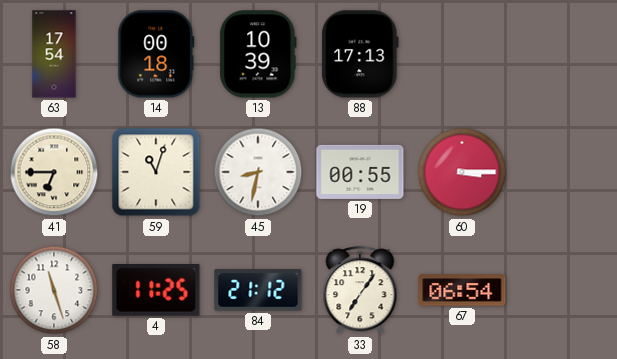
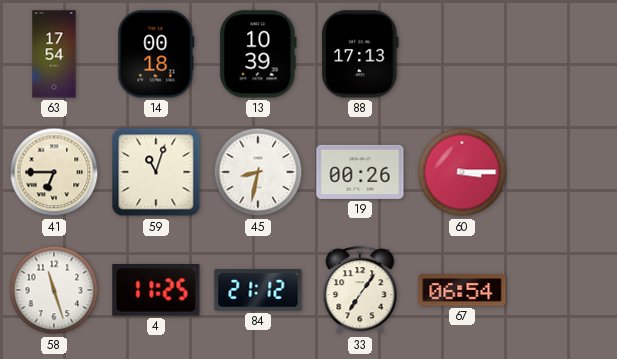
19: 00:55 -> 00:26 (360, 172)
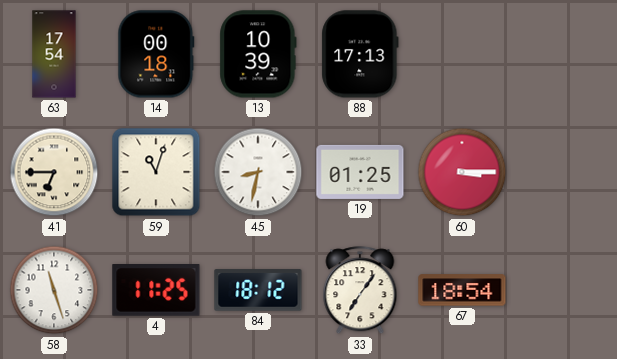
19: 00:26 -> 01:25 (360, 172)
84: 21:12 -> 18:12 (258, 290)
67: 06:54 -> 18:54 (462, 290)
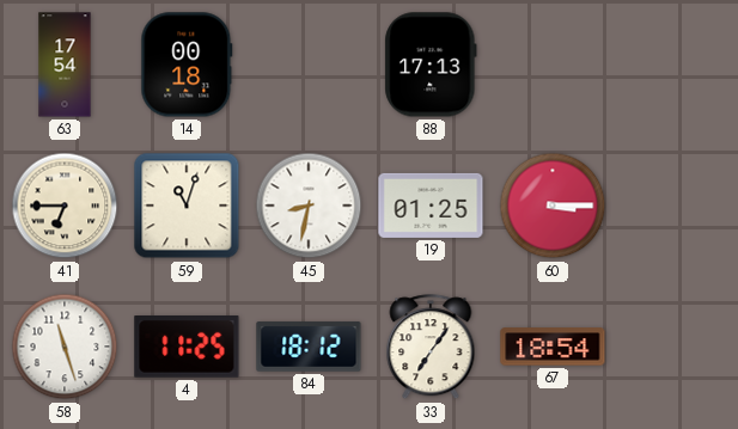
13: 10:39 -> none (258, 54)
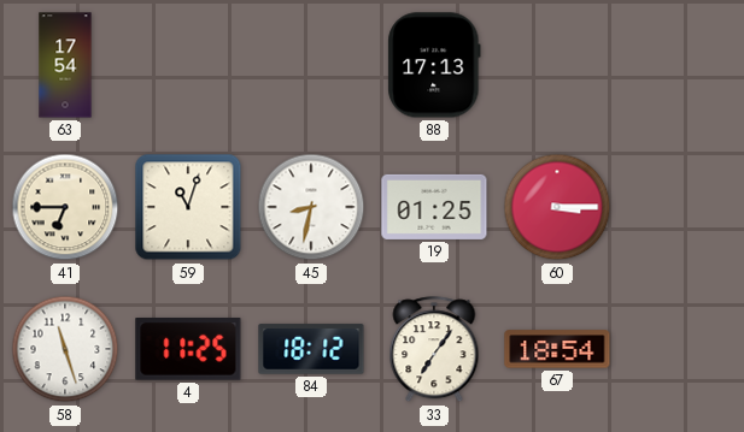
14: 00:18 -> none (187, 65)
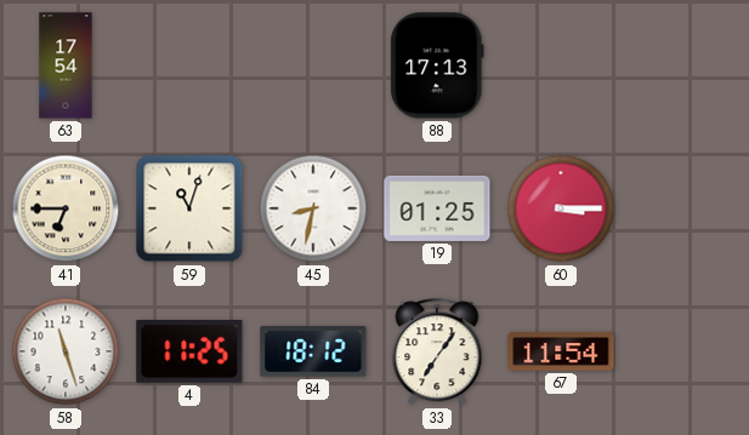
67: 18:54 -> 11:54 (561, 351)
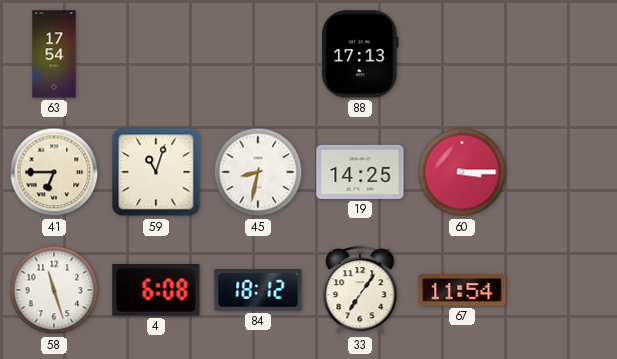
19: 01:25 -> 14:25 (360, 172)
4: 11:25 -> 6:08 (156, 291)
